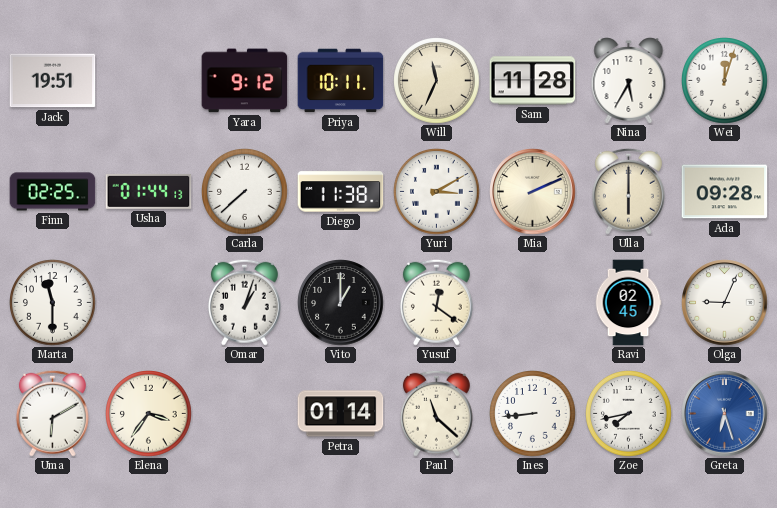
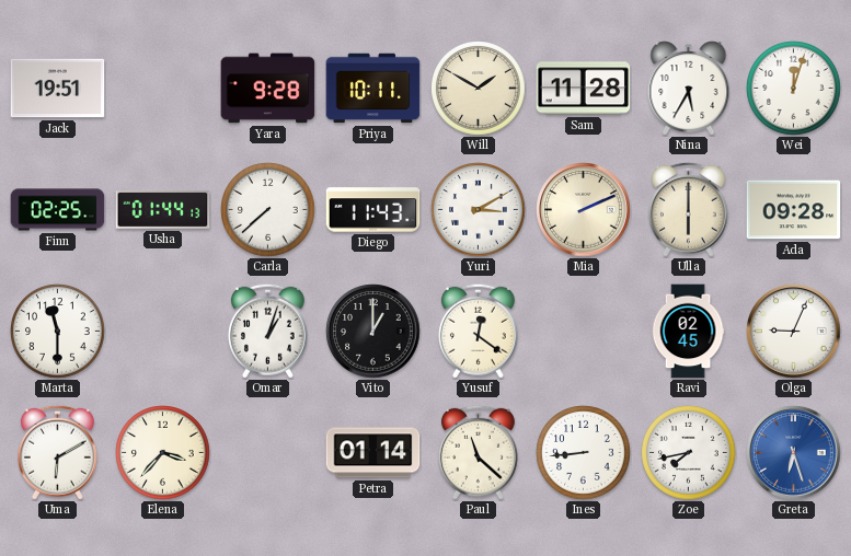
Yara: 9:12 -> 9:28 (268, 89)
Will: 11:34 -> 1:50 (479, 89)
Diego: 11:38 -> 11:43 (373, 210)
Elena: 3:36 -> 3:37 (163, 453)
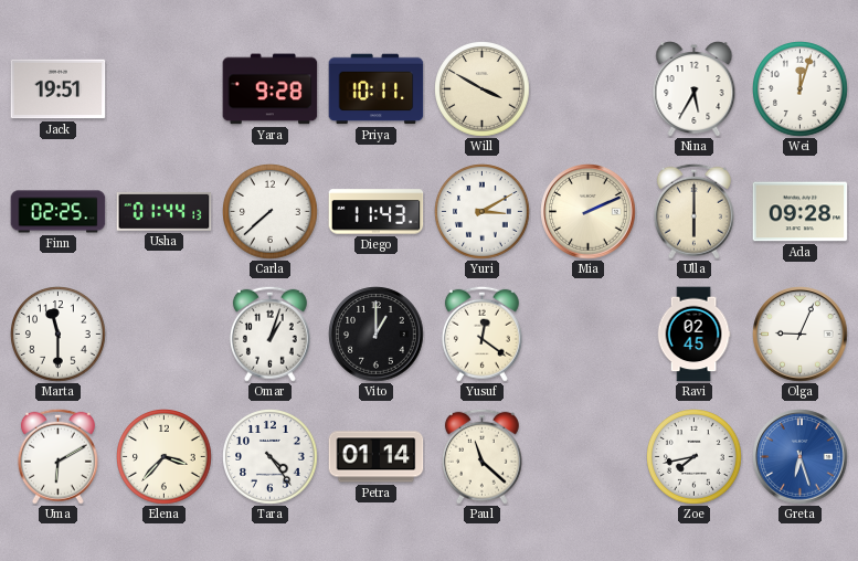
Will: 1:50 -> 3:50 (483, 89)
Sam: 11:28 -> none (584, 89)
Tara: none -> 4:24 (271, 457)
Ines: 8:44 -> none (584, 453)
